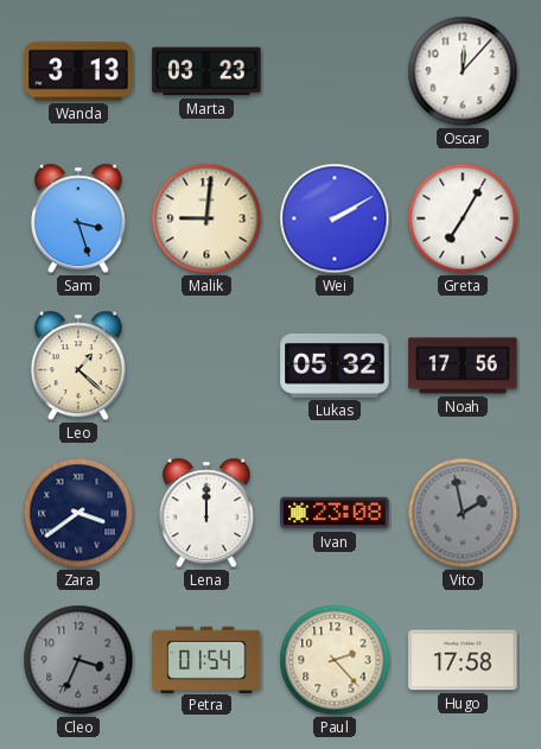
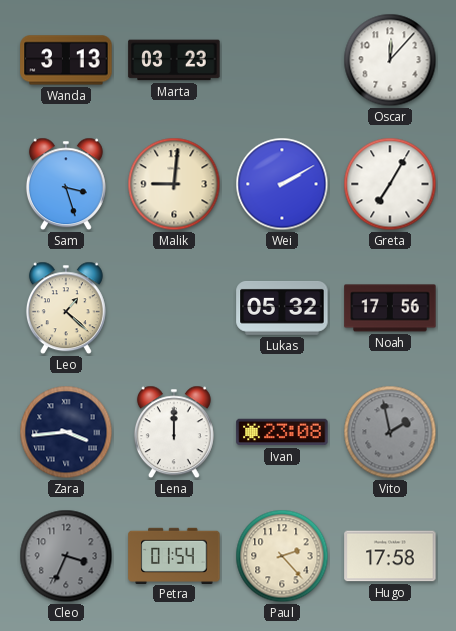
Zara: 3:39 -> 3:44 (66, 432)
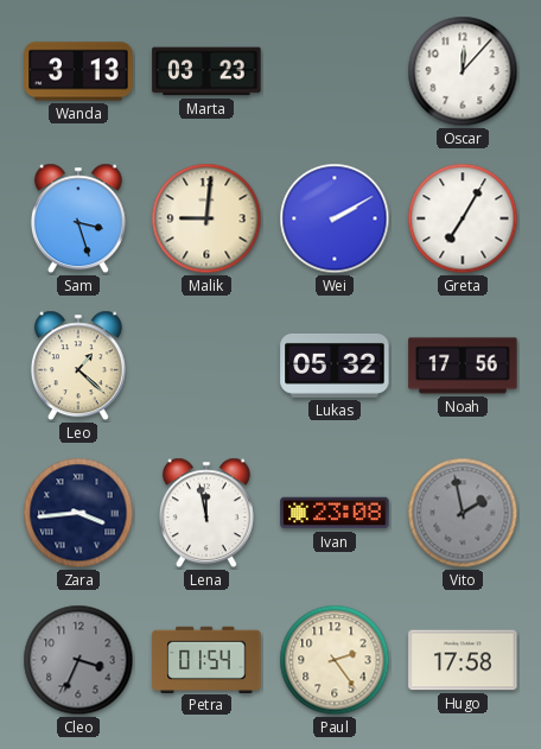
Lena: 12:00 -> 11:58 (206, 513)
Paul: 2:23 -> 2:24 (335, 660)
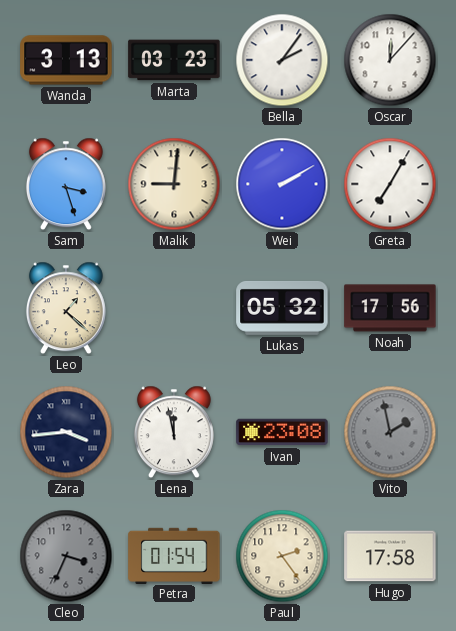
Bella: none -> 2:06 (282, 60)
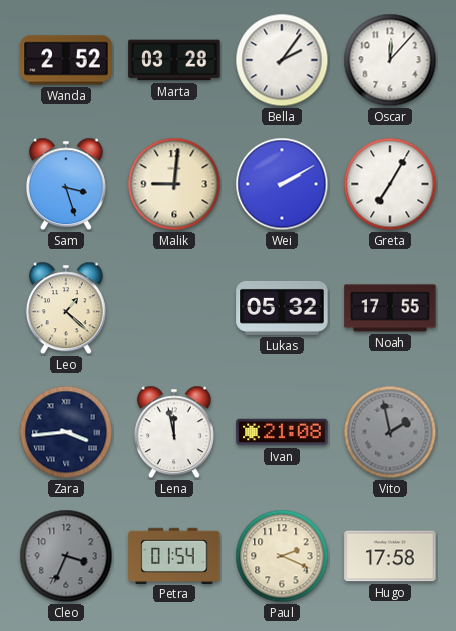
Wanda: 3:13 -> 2:52 (66, 60)
Marta: 03:23 -> 03:28 (174, 60)
Noah: 17:56 -> 17:55 (390, 308)
Ivan: 23:08 -> 21:08 (282, 432)
Paul: 2:24 -> 2:19 (282, 556)
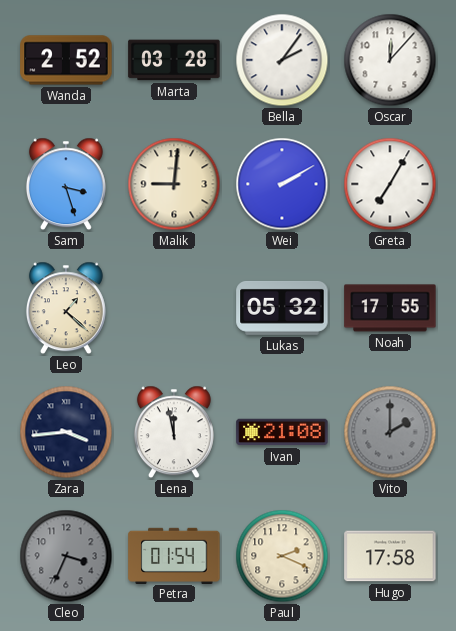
Vito: 1:58 -> 2:00 (390, 432)
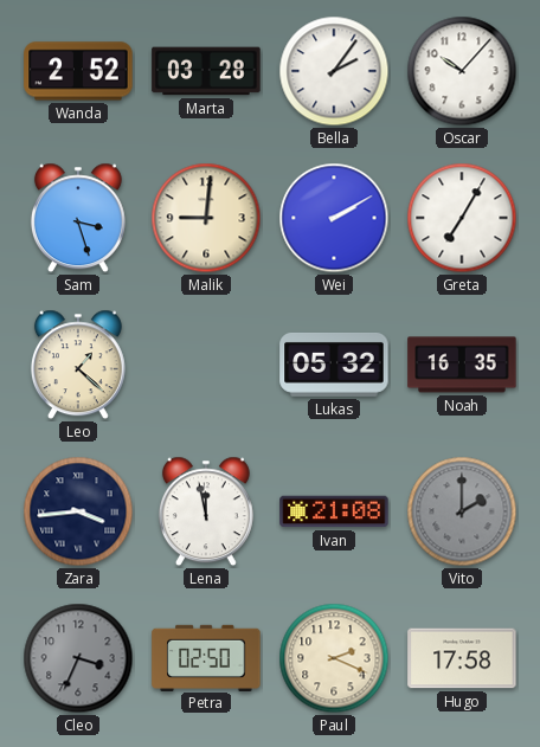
Oscar: 12:07 -> 10:07 (462, 71)
Noah: 17:55 -> 16:35 (462, 365)
Petra: 01:54 -> 02:50 (206, 657)
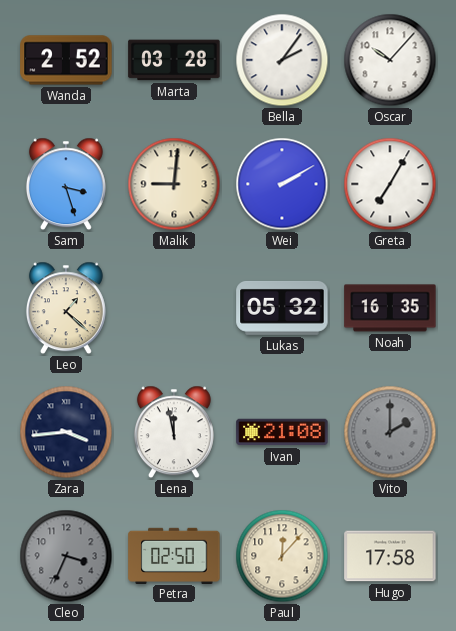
Paul: 2:19 -> 12:07 (282, 556)
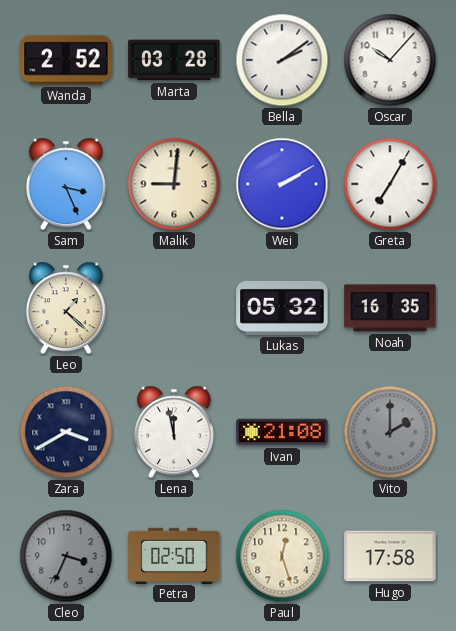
Bella: 2:06 -> 2:09 (282, 60)
Sam: 3:27 -> 3:26 (66, 184)
Zara: 3:44 -> 3:40 (66, 432)
Paul: 12:07 -> 12:27 (282, 556)
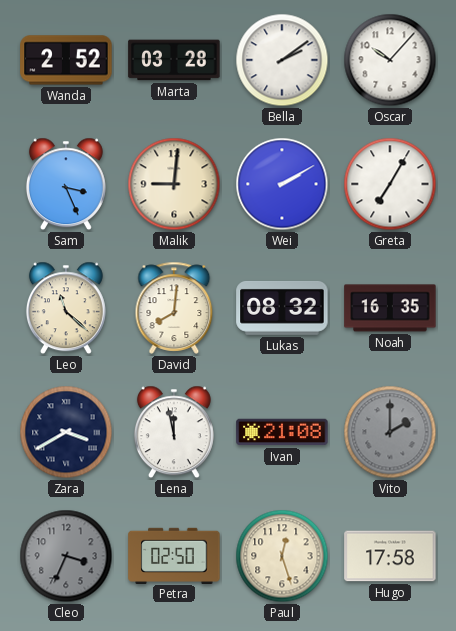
Leo: 1:22 -> 11:22 (66, 308)
David: none -> 8:01 (174, 308)
Lukas: 05:32 -> 08:32 (282, 308)
